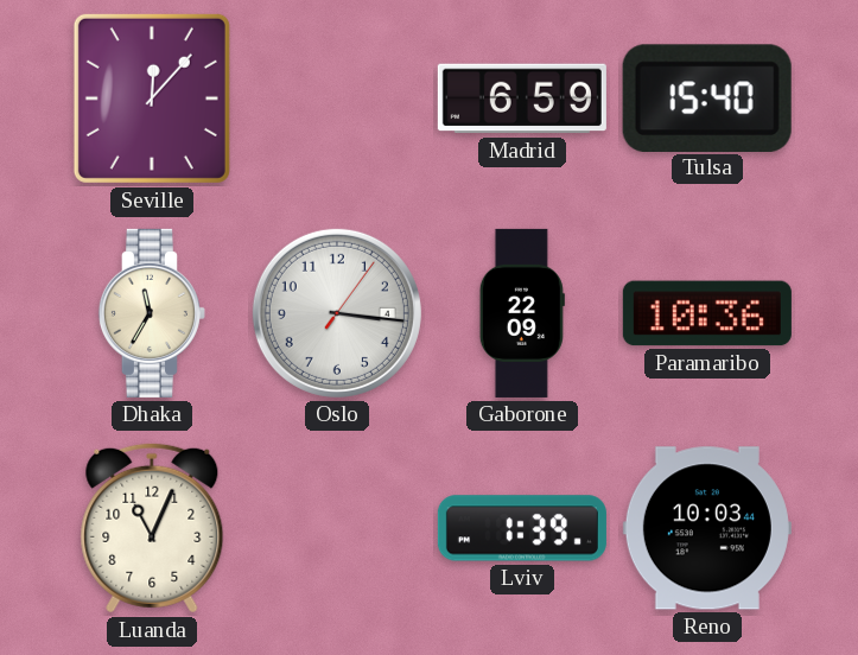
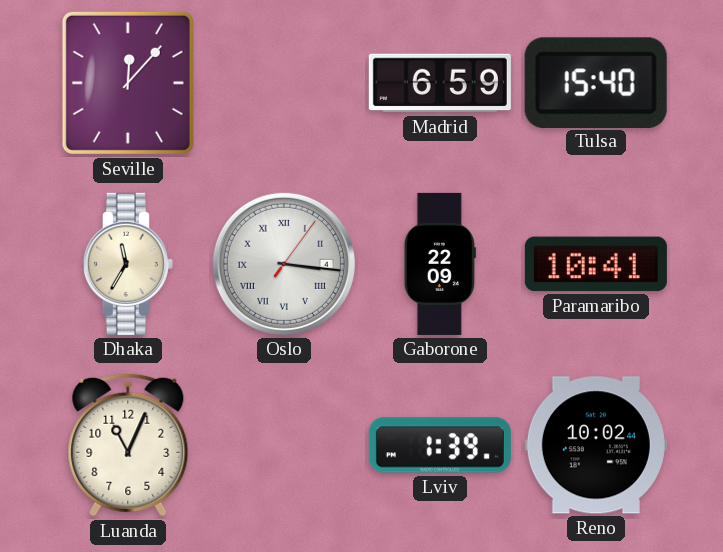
Oslo numerals: Arabic -> Roman (284, 264)
Paramaribo: 10:36 -> 10:41 (596, 264)
Reno: 10:03 -> 10:02 (596, 445)
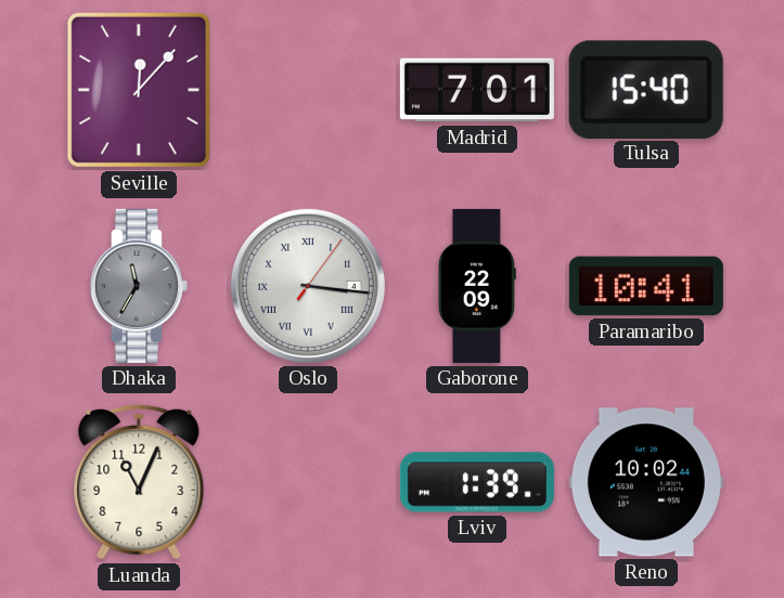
Madrid: 6:59 -> 7:01 (477, 90)
Dhaka dial: cream -> grey (139, 286)
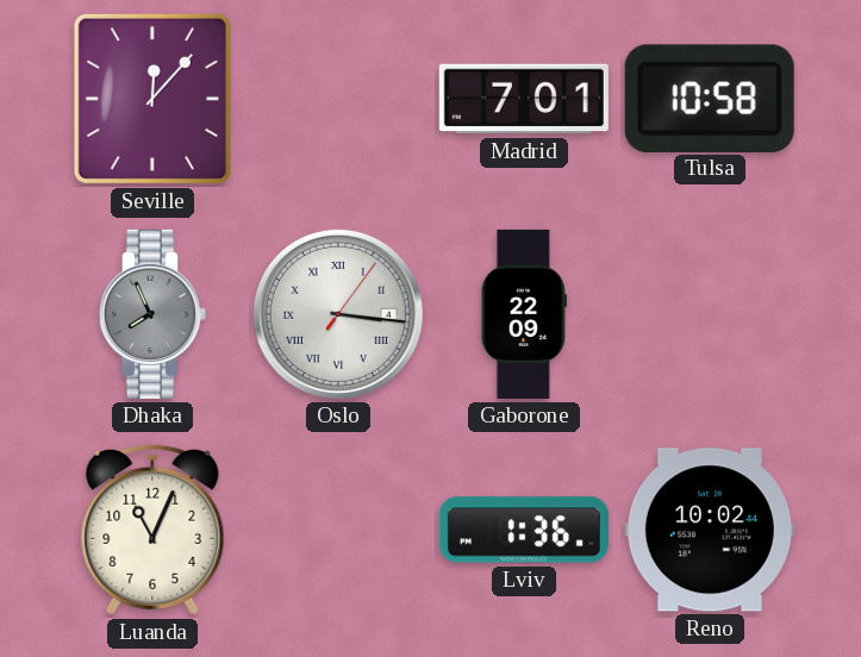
Tulsa: 15:40 -> 10:58 (710, 98)
Dhaka: 11:35 -> 7:56 (152, 314)
Paramaribo: 10:41 -> none (646, 286)
Lviv: 1:39 -> 1:36 (524, 530)
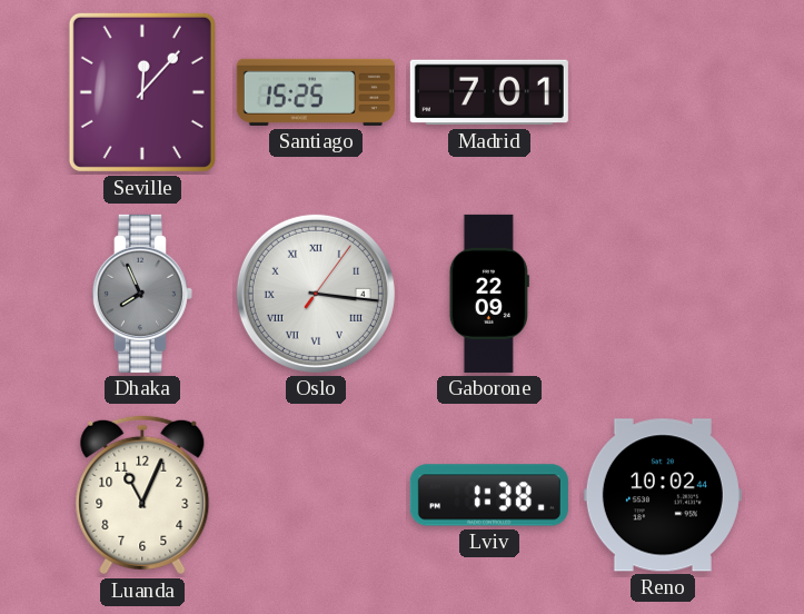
Santiago: none -> 15:25 (316, 92)
Tulsa: 10:58 -> none (710, 98)
Lviv: 1:36 -> 1:38 (489, 495)
